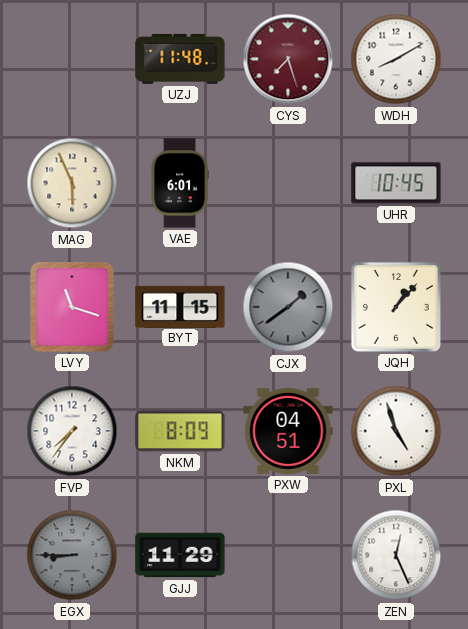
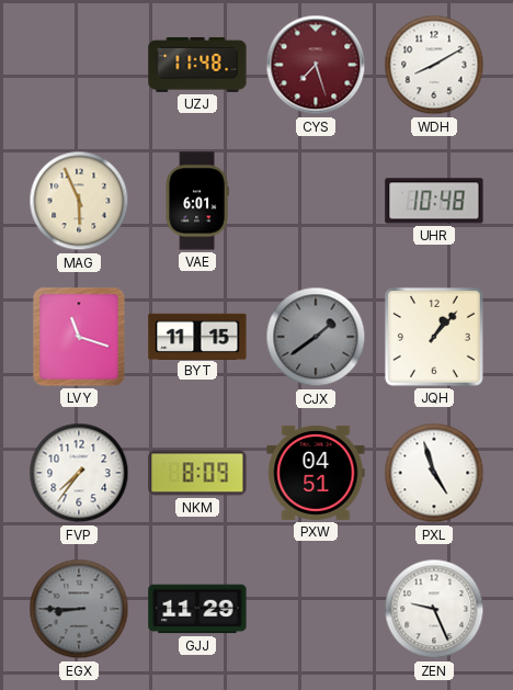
UHR: 10:45 -> 10:48 (434, 201)
ZEN: 12:26 -> 9:26 (434, 609)
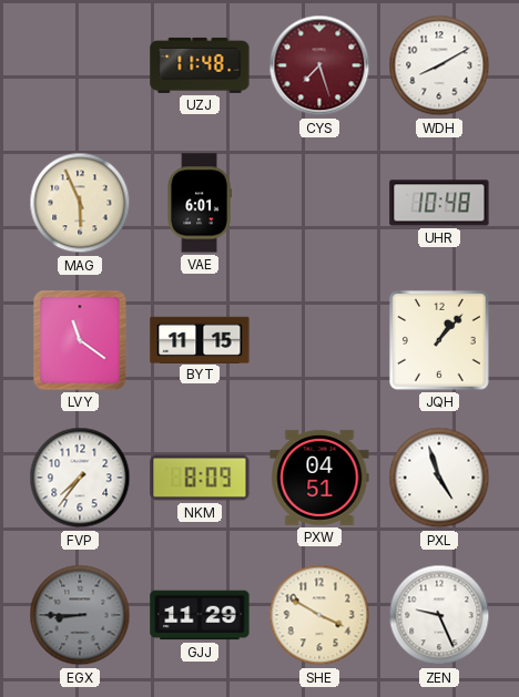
LVY: 11:18 -> 11:21 (80, 340)
CJX: 1:39 -> none (316, 337)
SHE: none -> 3:50 (319, 615)
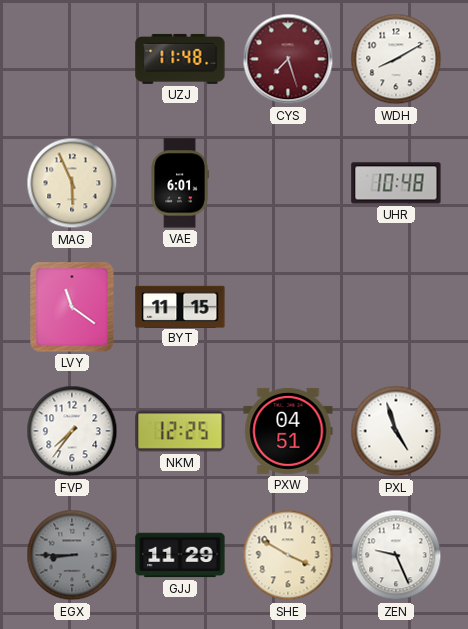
JQH: 1:07 -> none (439, 340)
NKM: 8:09 -> 12:25 (180, 431)
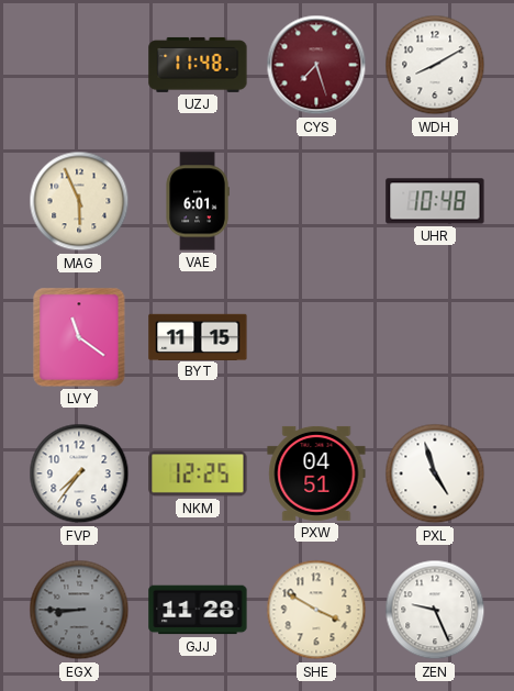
GJJ: 11:29 -> 11:28 (198, 610)
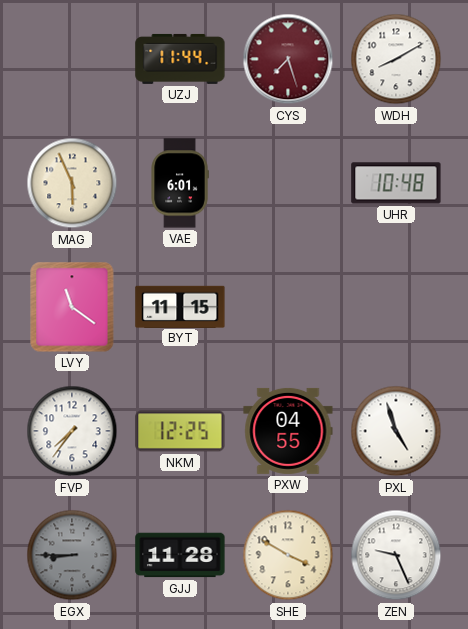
UZJ: 11:48 -> 11:44 (180, 59)
PXW: 04:51 -> 04:55 (288, 431)
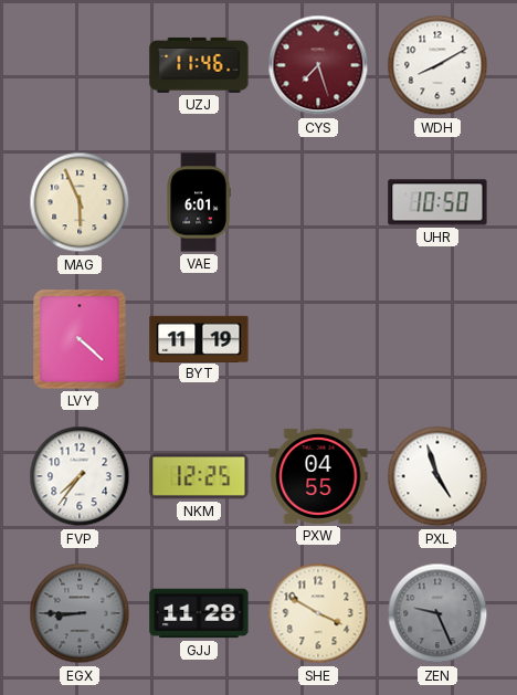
UZJ: 11:44 -> 11:46 (199, 65)
UHR: 10:48 -> 10:50 (437, 202)
LVY: 11:21 -> 4:22 (80, 339)
BYT: 11:15 -> 11:19 (199, 338)
ZEN dial: white -> grey (437, 613)
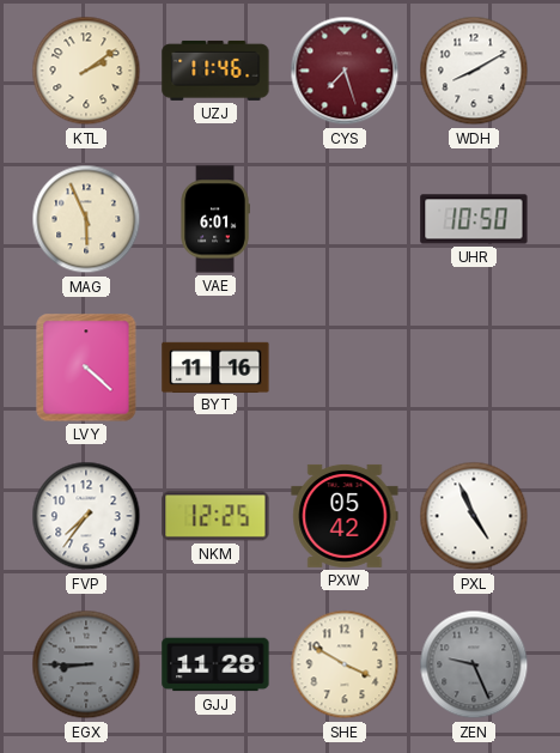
KTL: none -> 2:09 (86, 71)
BYT: 11:19 -> 11:16 (215, 366)
PXW: 04:55 -> 05:42 (345, 516)
PXL: 4:57 -> 4:56 (474, 516)
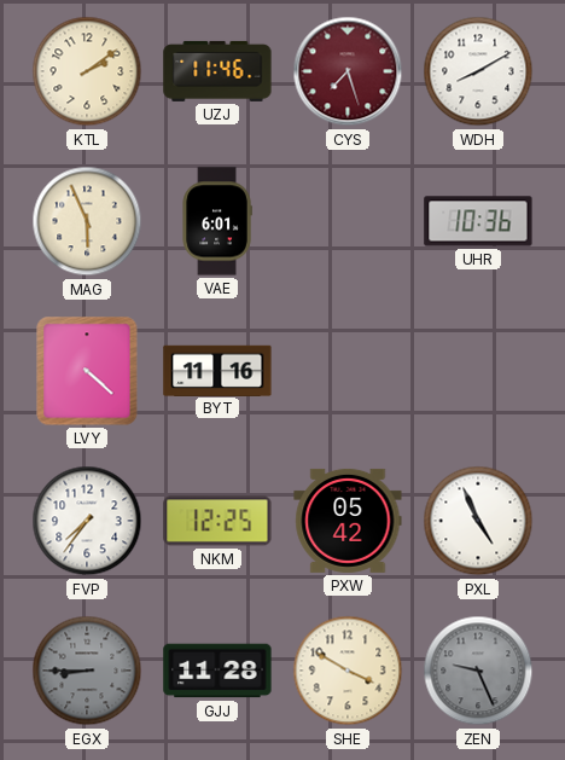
UHR: 10:50 -> 10:36 (478, 221)
